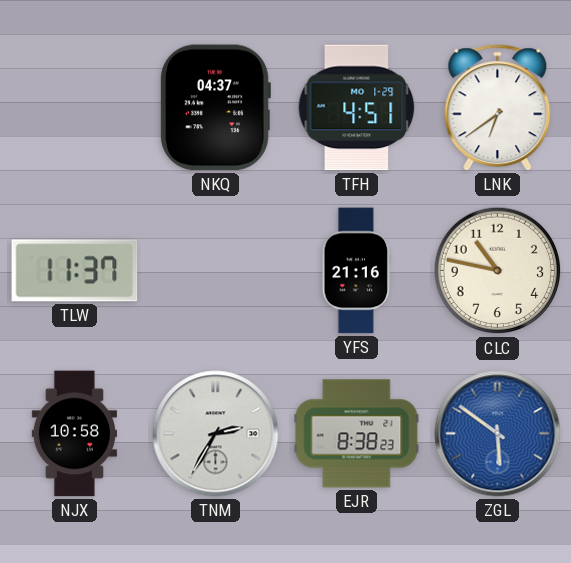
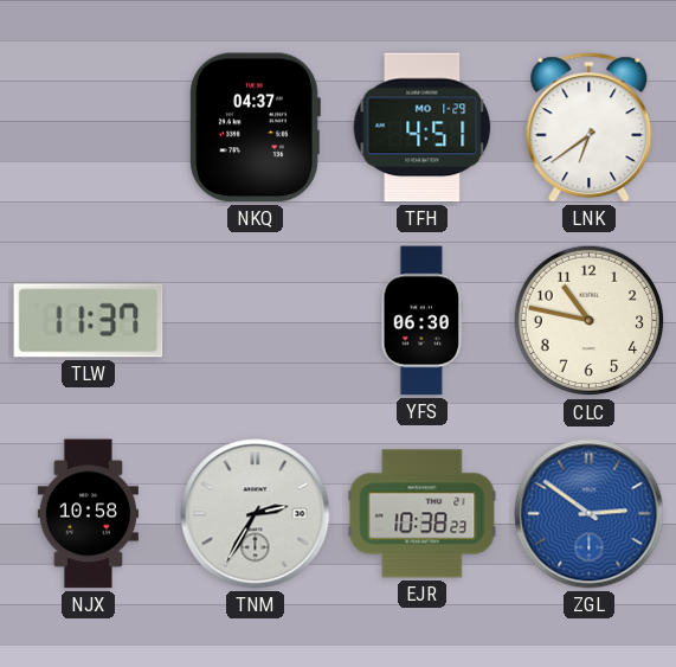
YFS: 21:16 -> 06:30 (423, 321)
EJR: 8:38 -> 10:38 (423, 514)
ZGL: 5:51 -> 2:51 (590, 514)
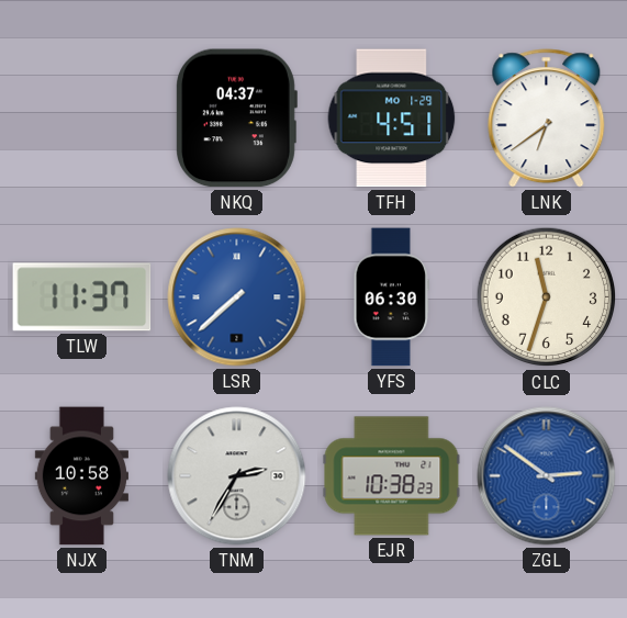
LSR: none -> 7:38 (237, 297)
CLC: 10:47 -> 11:33 (547, 297)
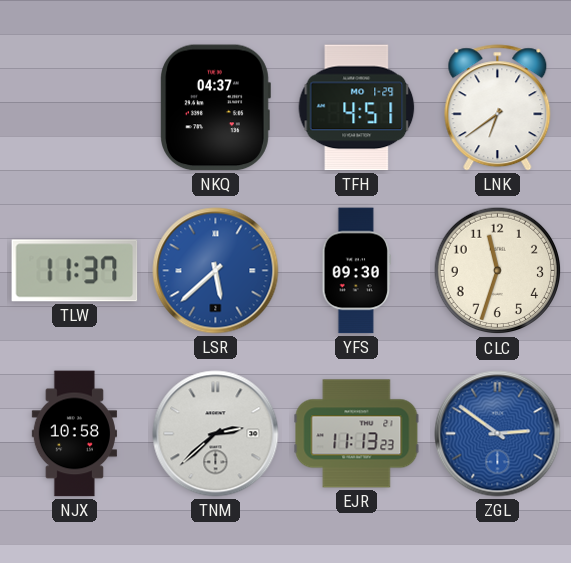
LSR: 7:38 -> 5:38 (216, 271)
YFS: 06:30 -> 09:30 (357, 271)
TNM: 2:35 -> 2:38 (216, 434)
EJR: 10:38 -> 11:13 (357, 434)
